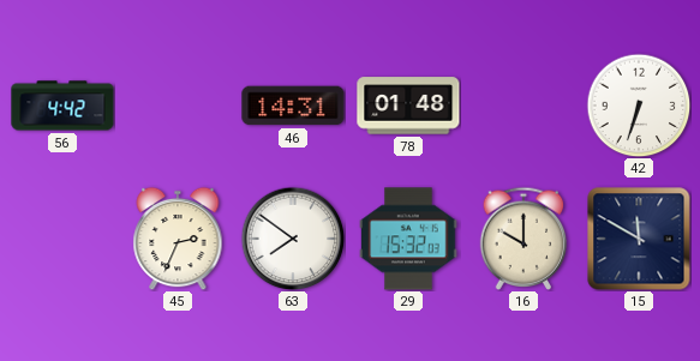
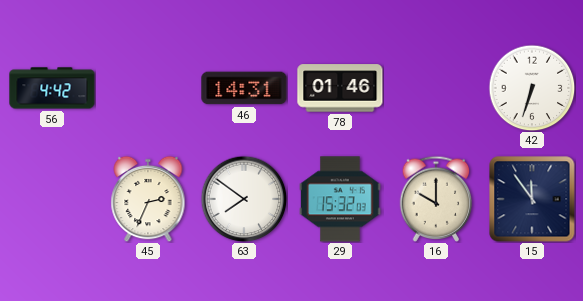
78: 01:48 -> 01:46 (340, 88)
15: 11:50 -> 11:54 (532, 199)
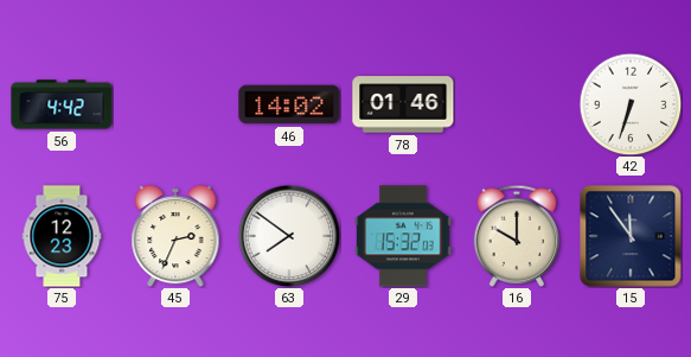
46: 14:31 -> 14:02 (289, 104)
75: none -> 12:23 (62, 236)
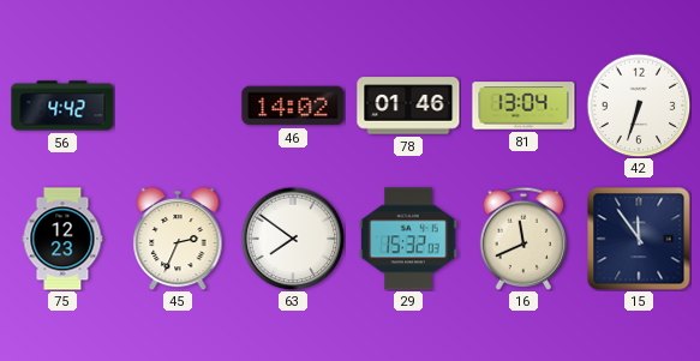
81: none -> 13:04 (523, 106)
16: 10:00 -> 11:41 (523, 239)
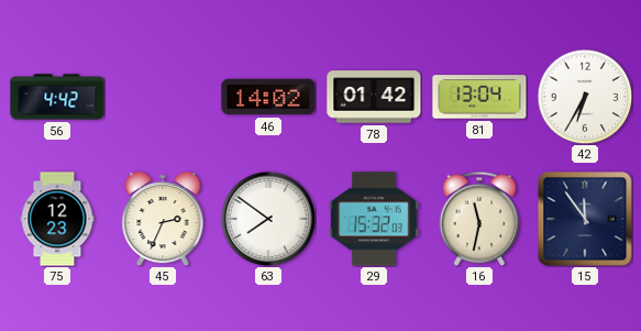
78: 01:46 -> 01:42 (374, 97)
42: 6:33 -> 6:35 (585, 97)
16: 11:41 -> 11:32 (479, 219)
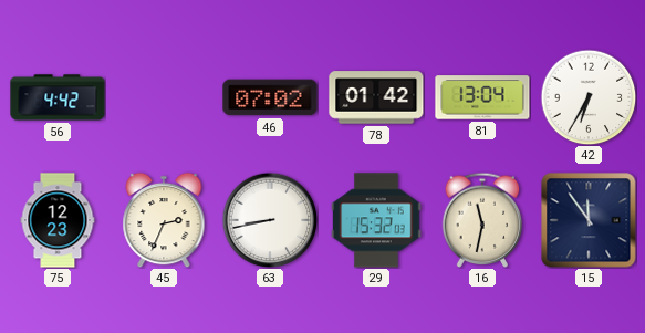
46: 14:02 -> 07:02 (270, 97)
63: 7:51 -> 8:43 (270, 220)
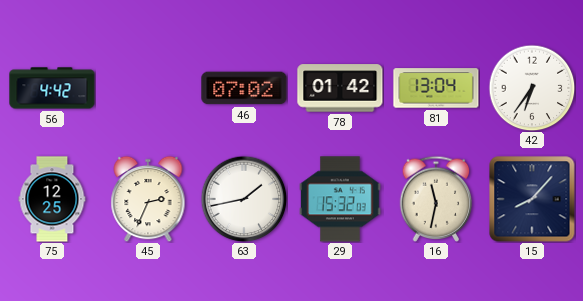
42: 6:35 -> 6:36 (532, 88)
75: 12:23 -> 12:25 (52, 199)
63: 8:43 -> 1:43 (244, 199)
15: 11:54 -> 8:07 (532, 199)
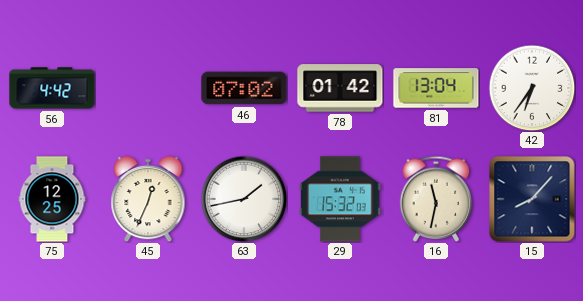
45: 2:34 -> 12:34 (148, 199)
